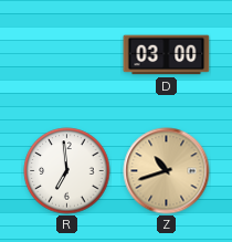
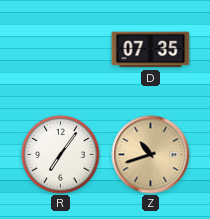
D: 03:00 -> 07:35 (151, 50)
R: 6:59 -> 7:06 (61, 155)
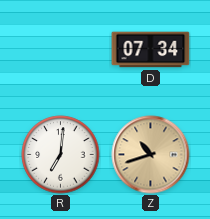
D: 07:35 -> 07:34 (151, 50)
R: 7:06 -> 7:01 (61, 155)
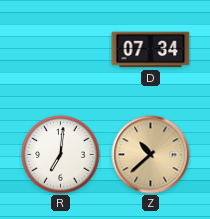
Z: 10:42 -> 10:38 (151, 155)
